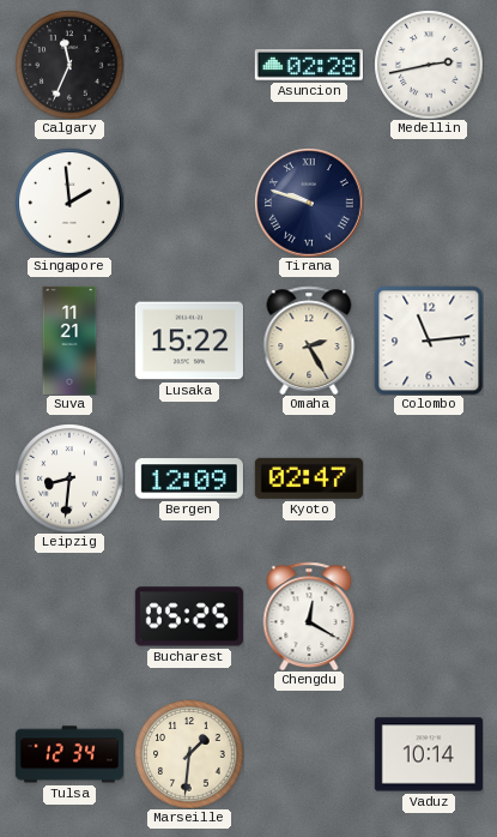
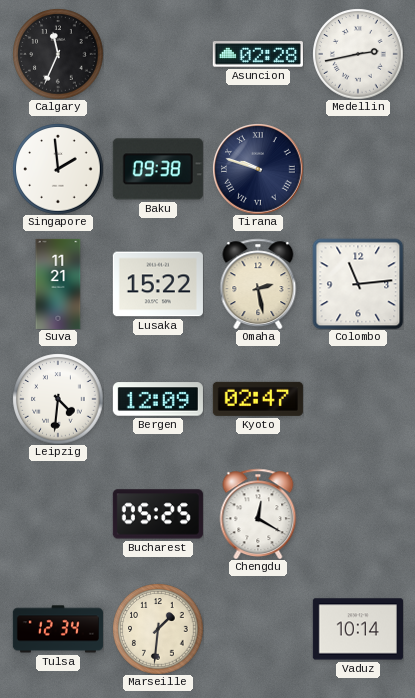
Baku: none -> 09:38 (158, 169)
Omaha: 2:25 -> 2:28 (258, 284)
Leipzig: 8:31 -> 4:31 (58, 399)
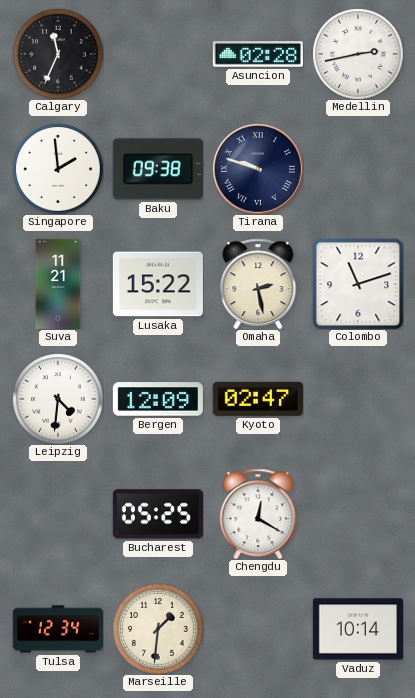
Colombo: 11:14 -> 11:12 (358, 284)
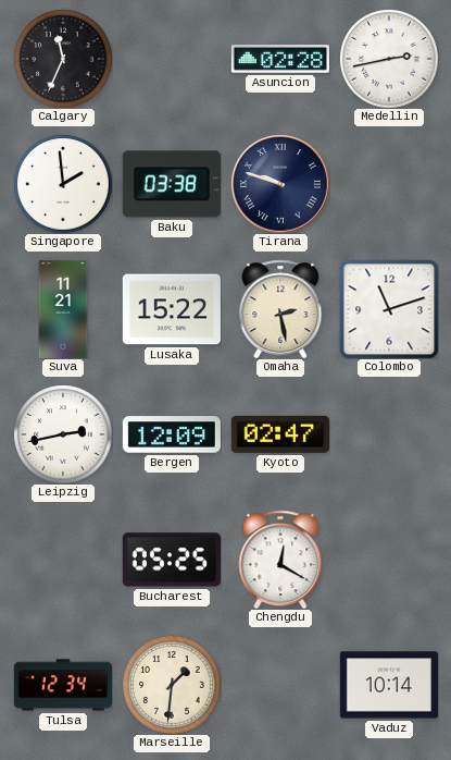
Baku: 09:38 -> 03:38 (172, 184)
Leipzig: 4:31 -> 2:43 (63, 434)
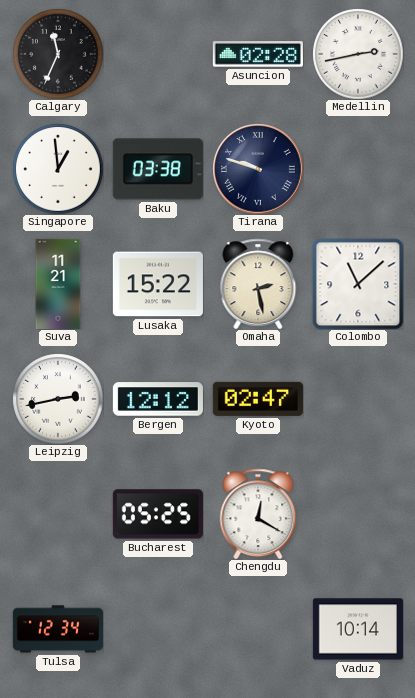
Singapore: 1:59 -> 12:59 (58, 169)
Colombo: 11:12 -> 11:08 (358, 284)
Bergen: 12:09 -> 12:12 (158, 399)
Marseille: 1:31 -> none (172, 685)
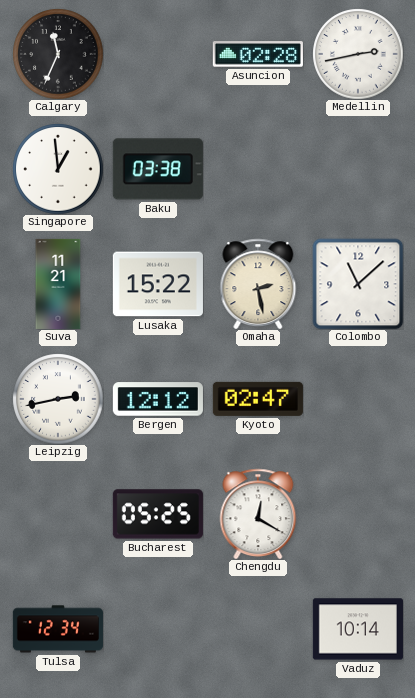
Tirana: 9:48 -> none (258, 169)
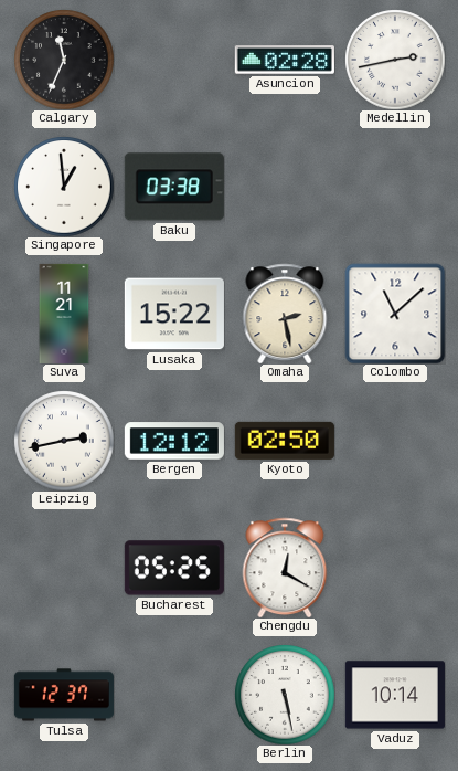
Kyoto: 02:47 -> 02:50 (285, 441)
Tulsa: 12:34 -> 12:37 (64, 695)
Berlin: none -> 5:28 (285, 695)
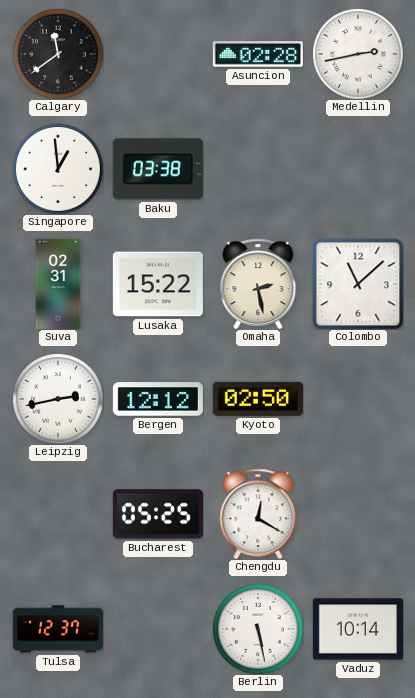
Calgary: 11:34 -> 11:39 (58, 54)
Suva: 11:21 -> 02:31 (58, 284)
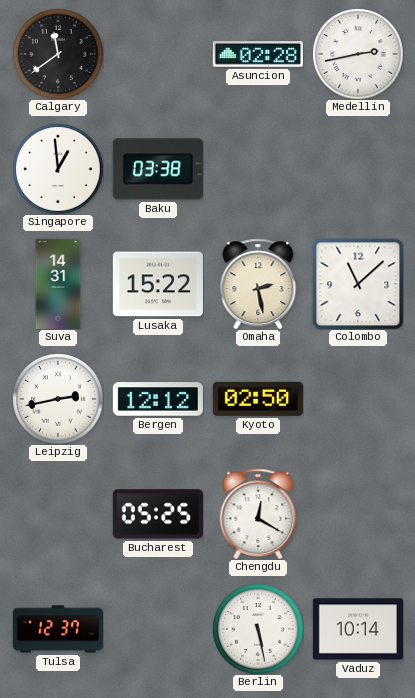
Suva: 02:31 -> 14:31 (58, 284)
